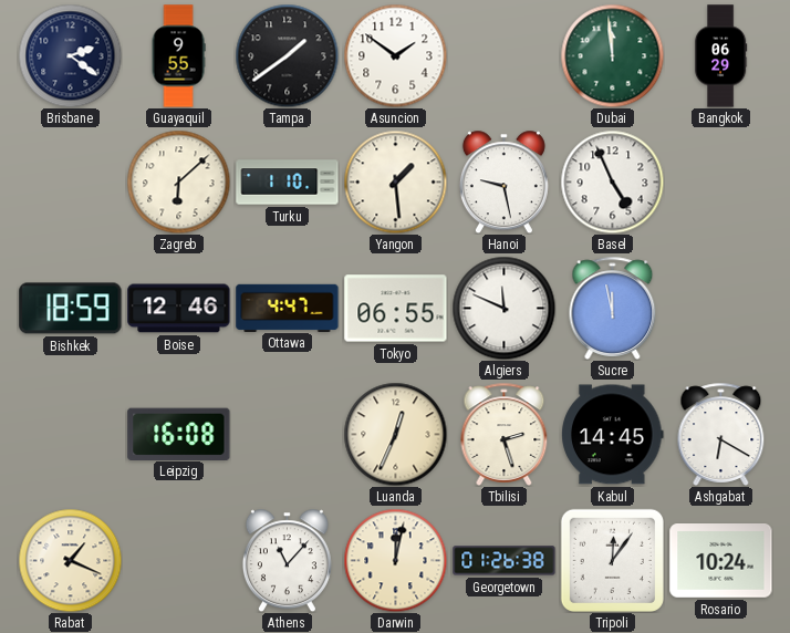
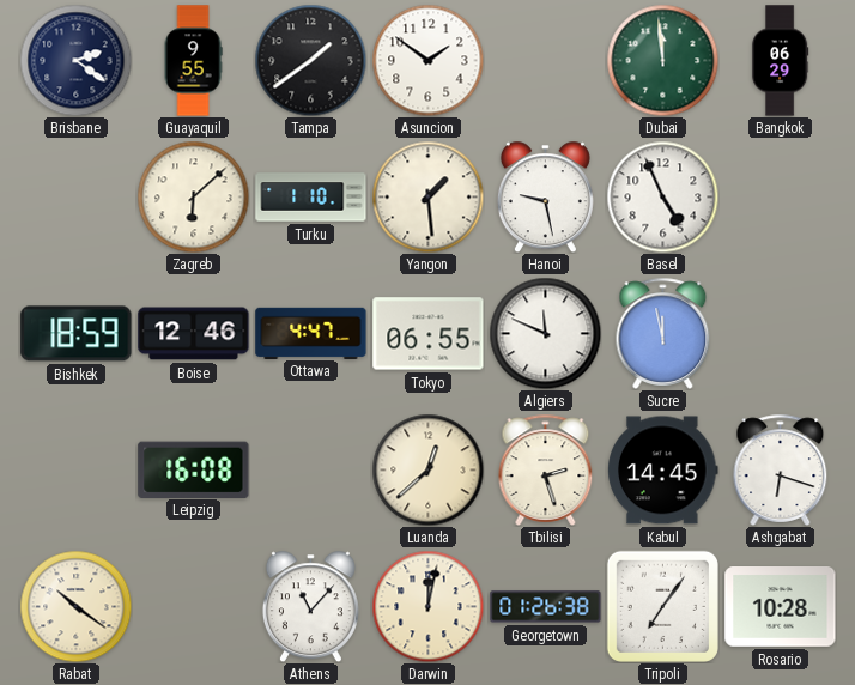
Luanda: 12:34 -> 12:38 (427, 469)
Ashgabat: 6:20 -> 6:18 (781, 469)
Rabat: 1:19 -> 10:21 (75, 606)
Tripoli: 12:06 -> 7:06 (662, 606)
Rosario: 10:24 -> 10:28 (781, 607)
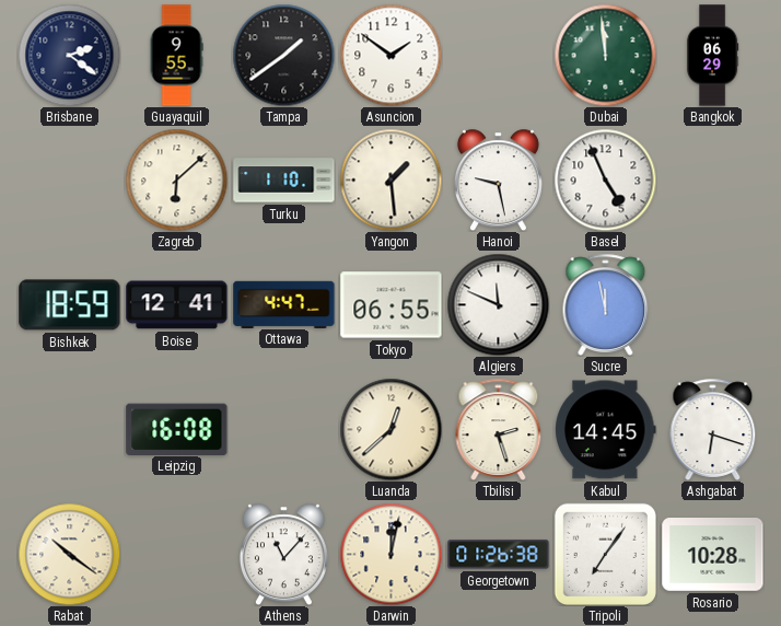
Boise: 12:46 -> 12:41 (177, 305)
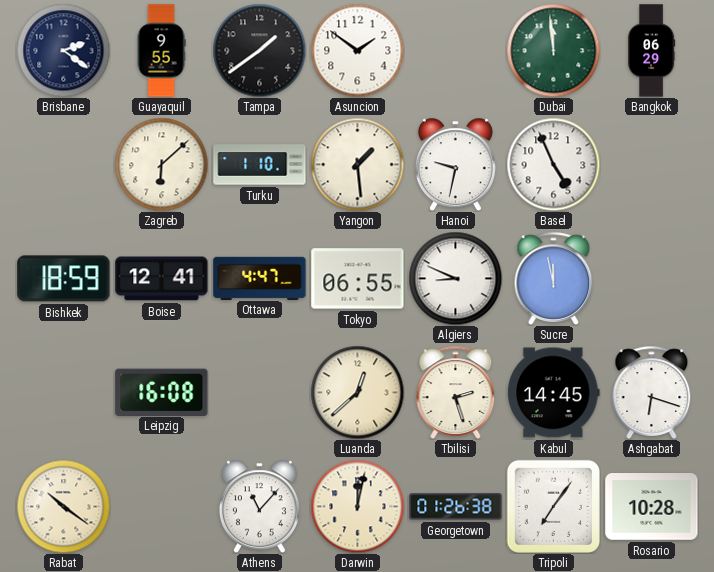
Hanoi: 9:28 -> 9:32 (455, 164)
Algiers: 11:49 -> 8:49 (455, 278)
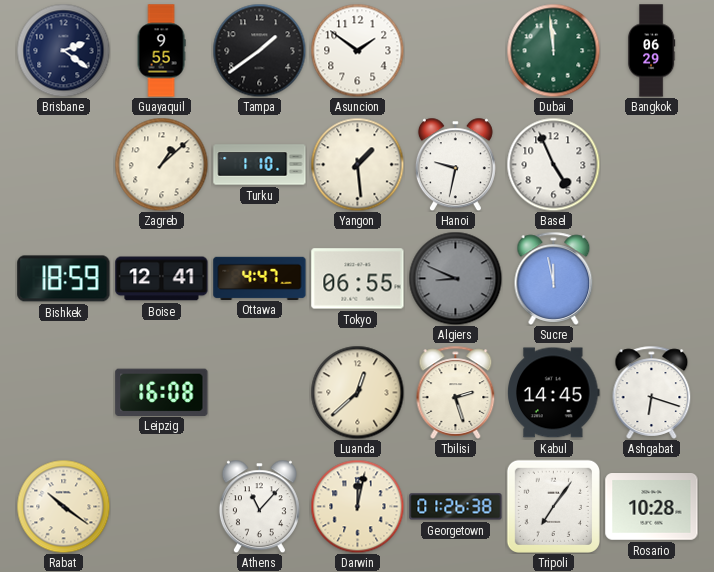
Zagreb: 6:08 -> 1:08 (161, 164)
Algiers dial: white -> grey (455, 278)
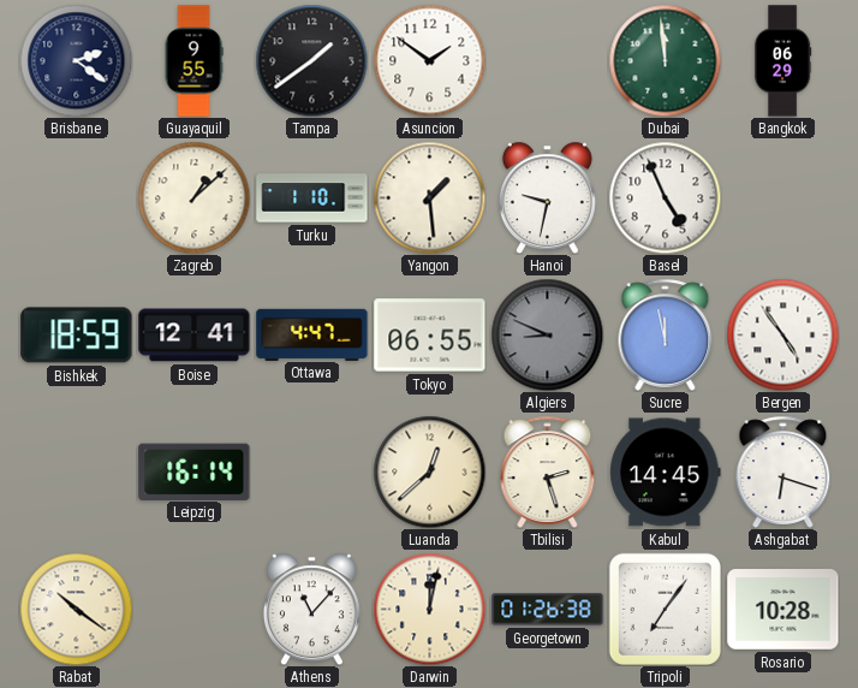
Bergen: none -> 4:54 (782, 334)
Leipzig: 16:08 -> 16:14 (195, 471)
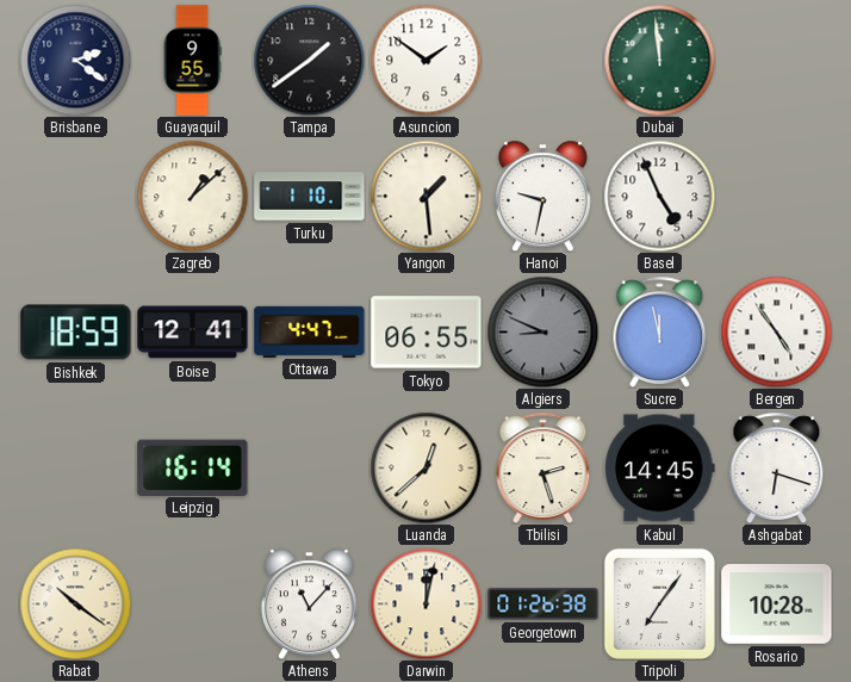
Bangkok: 06:29 -> none (782, 61)
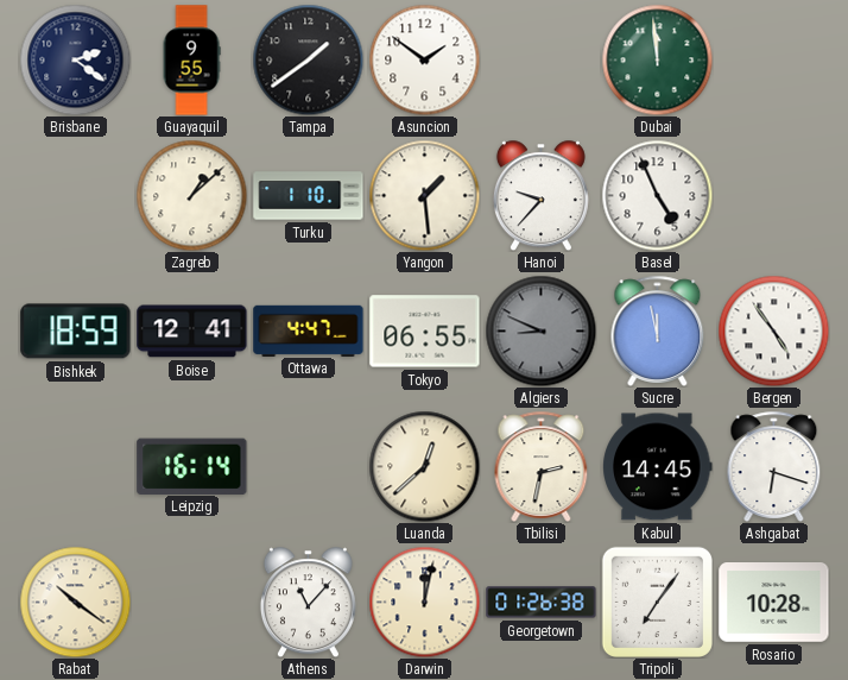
Hanoi: 9:32 -> 9:37 (540, 195)
Tbilisi: 2:27 -> 2:32 (542, 466)
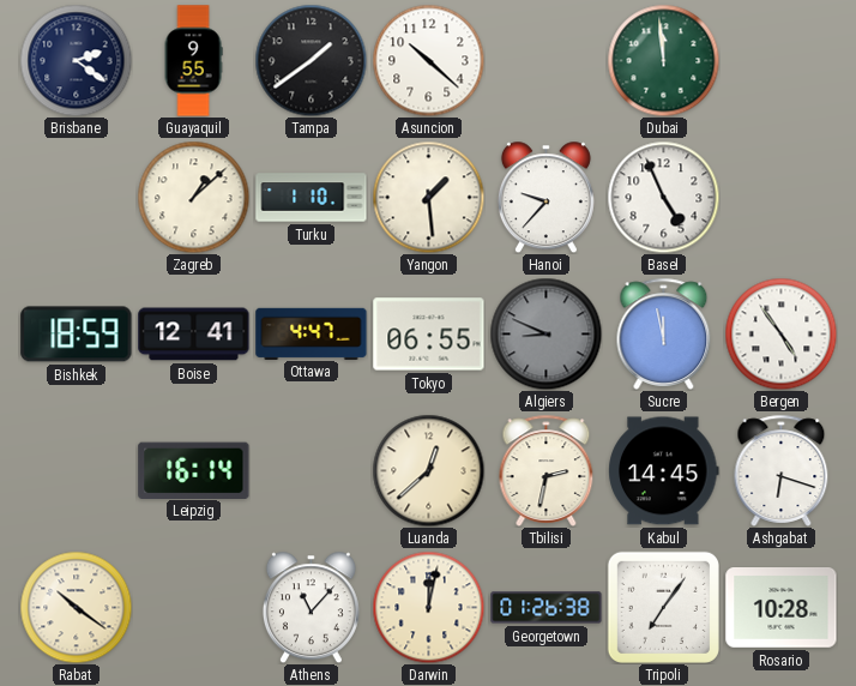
Asuncion: 1:51 -> 10:22 (428, 60)
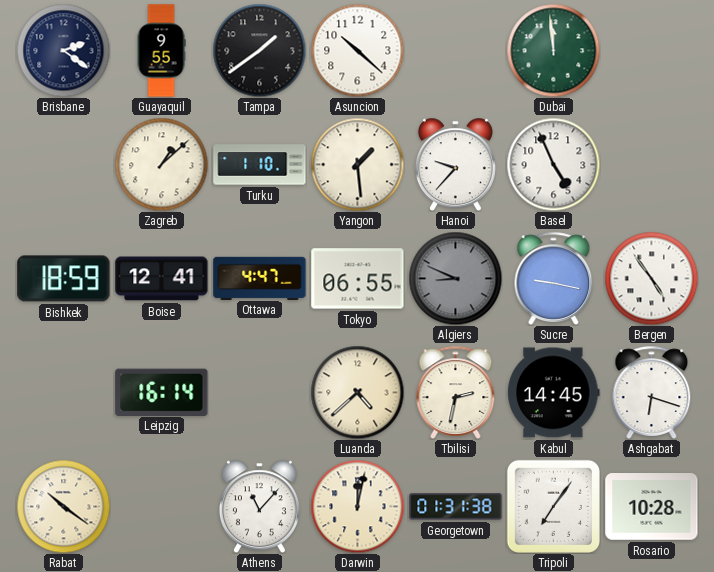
Sucre: 11:58 -> 9:17 (554, 278)
Luanda: 12:38 -> 4:38 (357, 392)
Georgetown: 01:26 -> 01:31 (456, 507)
